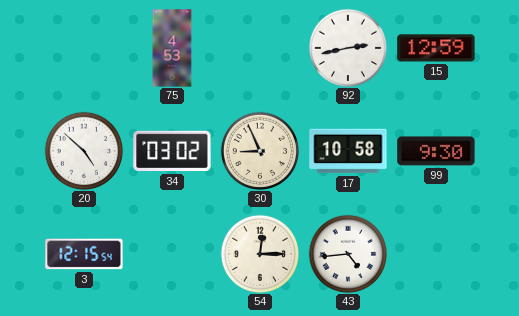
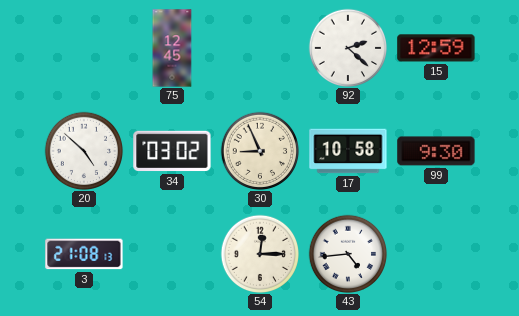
75: 4:53 -> 12:45 (172, 48)
92: 2:43 -> 2:22 (348, 48)
3: 12:15 -> 21:08 (84, 254)
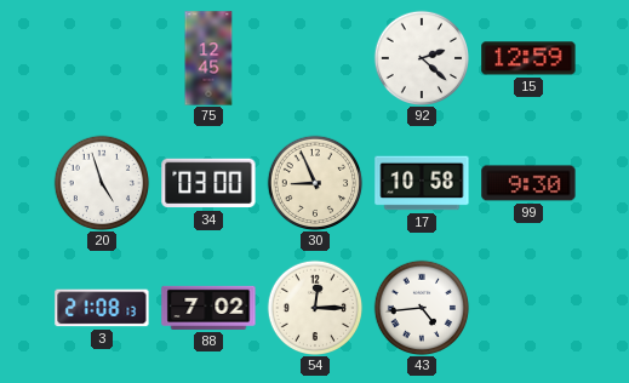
20: 4:52 -> 4:57 (102, 183)
34: 03:02 -> 03:00 (208, 183)
88: none -> 7:02 (208, 308)
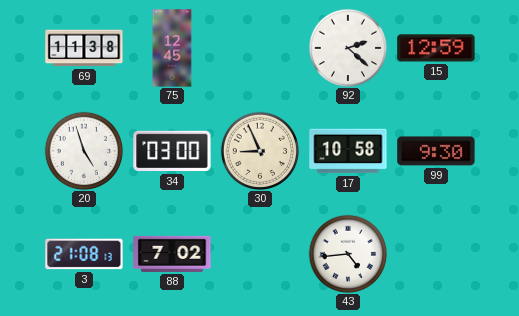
69: none -> 11:38 (84, 48)
54: 12:15 -> none (315, 308)
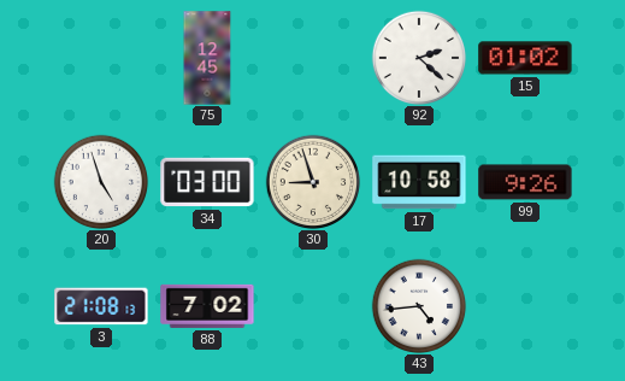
69: 11:38 -> none (84, 48)
15: 12:59 -> 01:02 (525, 58)
30: 8:56 -> 8:57 (313, 182)
99: 9:30 -> 9:26 (525, 182)
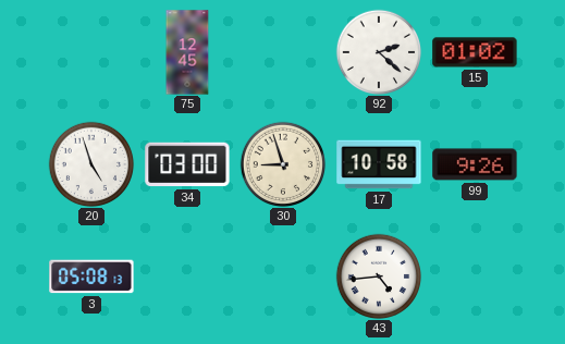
3: 21:08 -> 05:08 (91, 277)
88: 7:02 -> none (207, 306)
